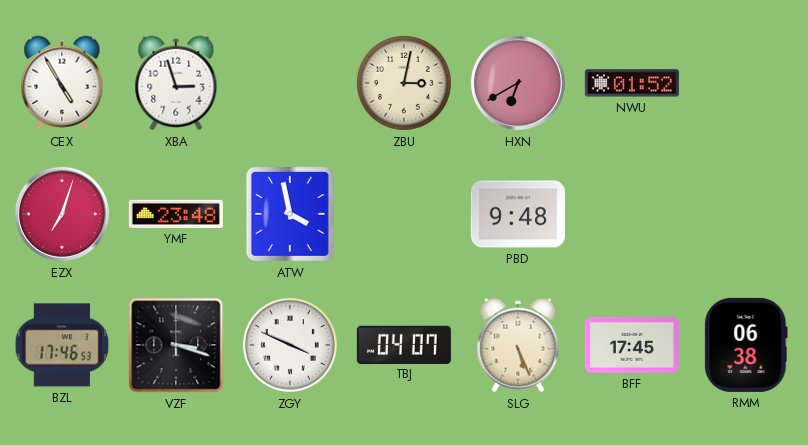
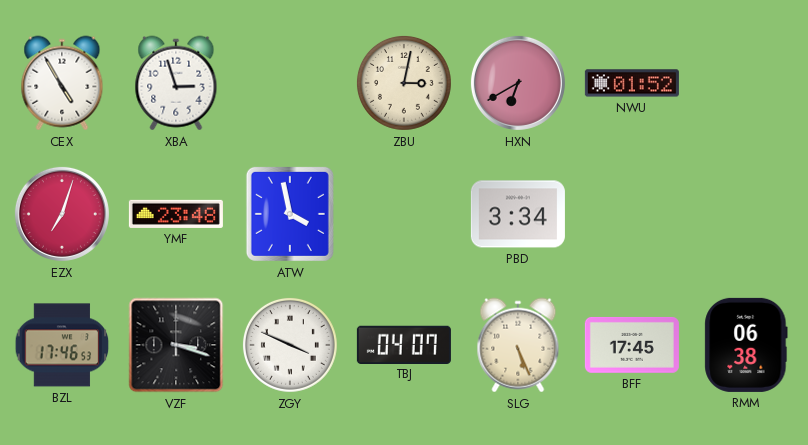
PBD: 9:48 -> 3:34 (518, 214)
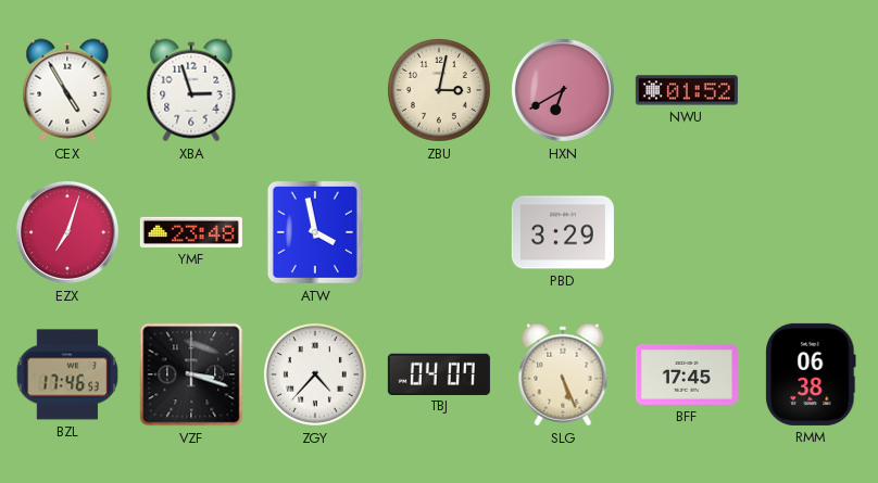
PBD: 3:34 -> 3:29 (563, 232)
ZGY: 3:49 -> 4:37 (315, 374)
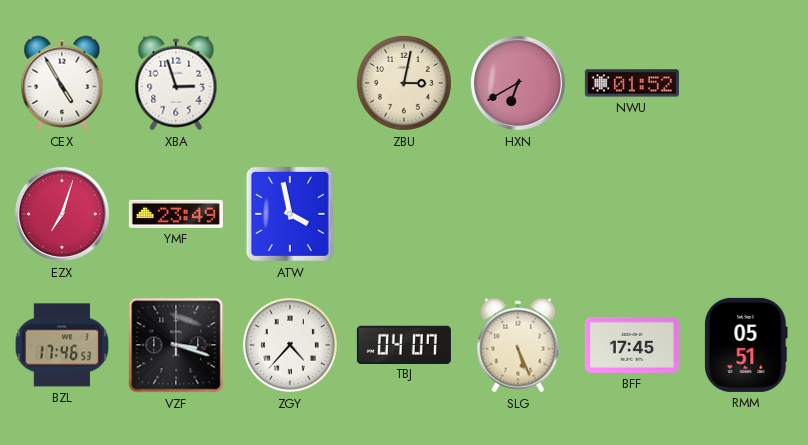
YMF: 23:48 -> 23:49 (176, 214)
PBD: 3:29 -> none (563, 232)
RMM: 06:38 -> 05:51 (746, 345)
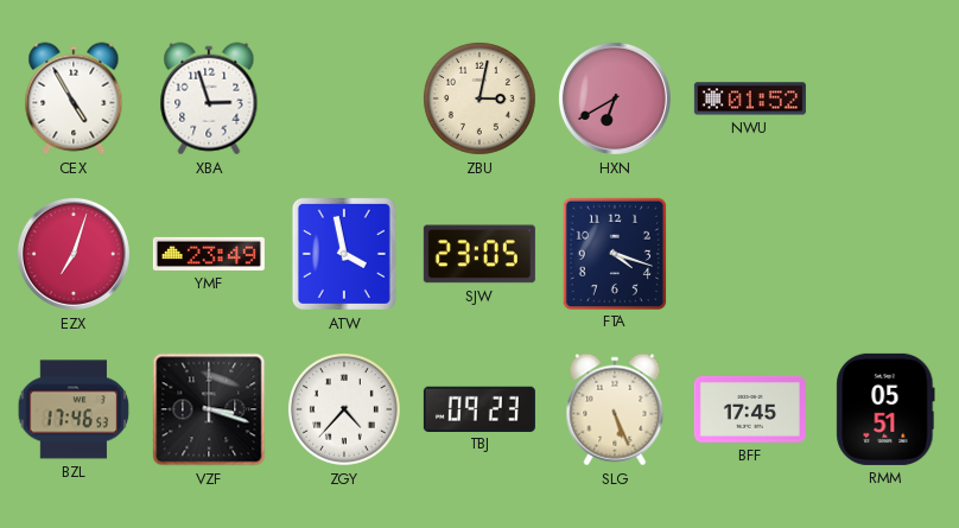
SJW: none -> 23:05 (479, 254)
FTA: none -> 4:18 (614, 253)
TBJ: 04:07 -> 09:23 (479, 408)
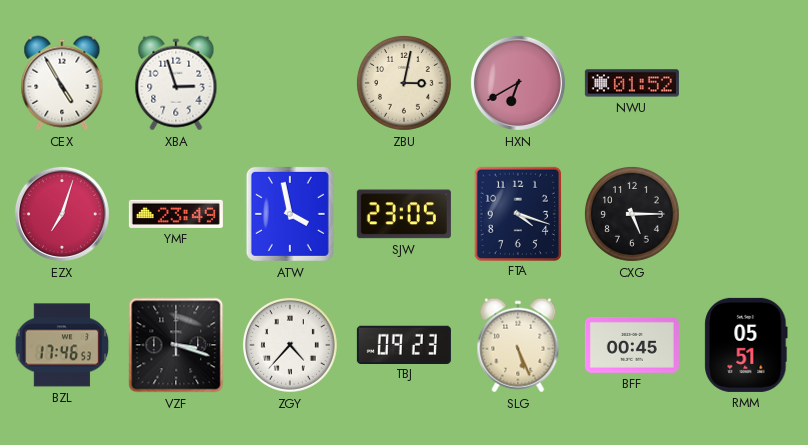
CXG: none -> 5:15 (632, 214)
BFF: 17:45 -> 00:45 (632, 345)
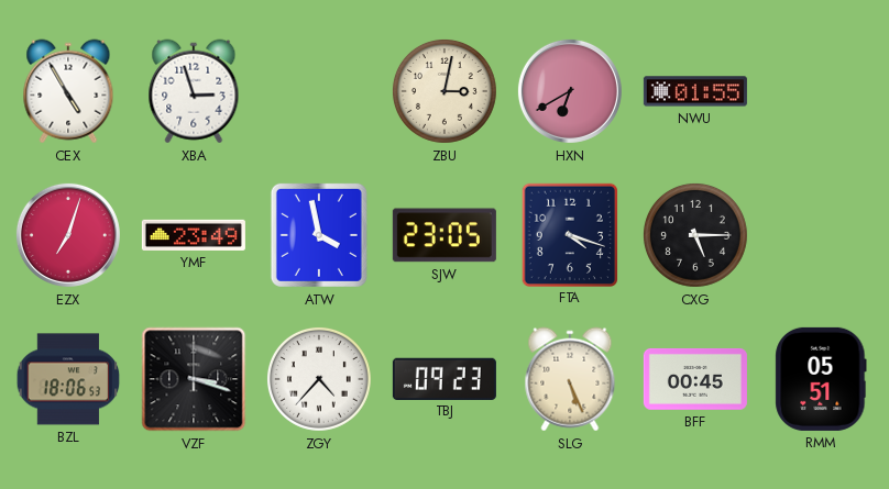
NWU: 01:52 -> 01:55 (695, 91)
BZL: 17:46 -> 18:06 (68, 379)
